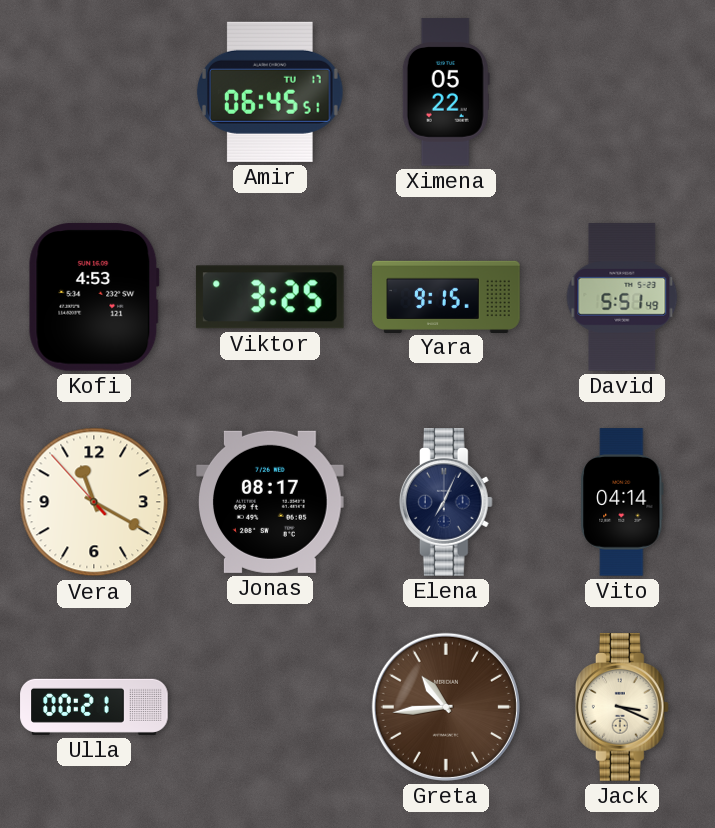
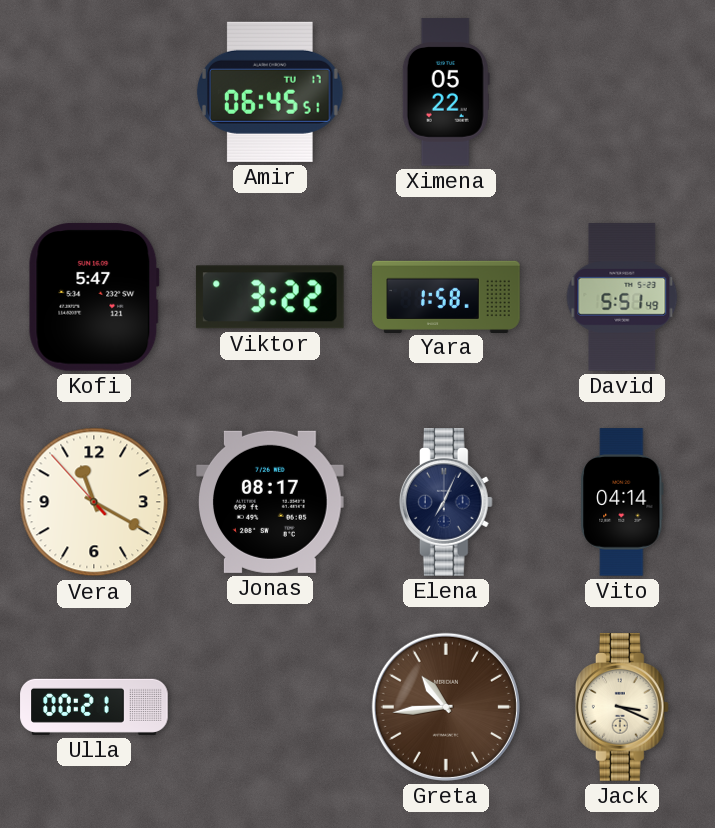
Kofi: 4:53 -> 5:47 (94, 297)
Viktor: 3:25 -> 3:22 (270, 297)
Yara: 9:15 -> 1:58 (446, 296)
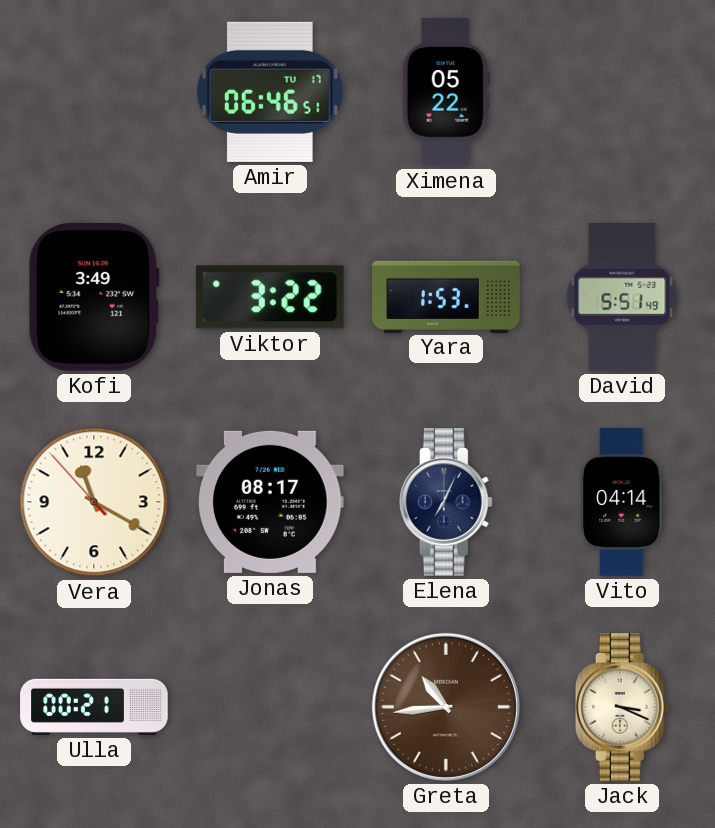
Amir: 06:45 -> 06:46 (271, 92)
Kofi: 5:47 -> 3:49 (94, 297)
Yara: 1:58 -> 1:53 (446, 296)
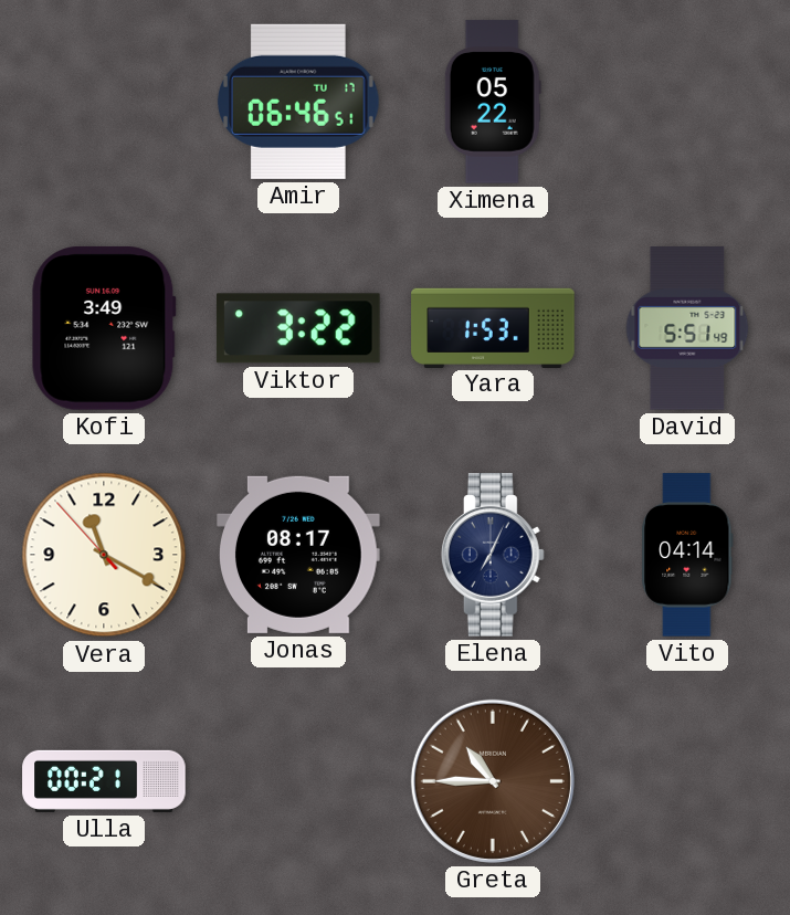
Greta: 10:44 -> 10:45 (493, 781)
Jack: 3:19 -> none (622, 707)
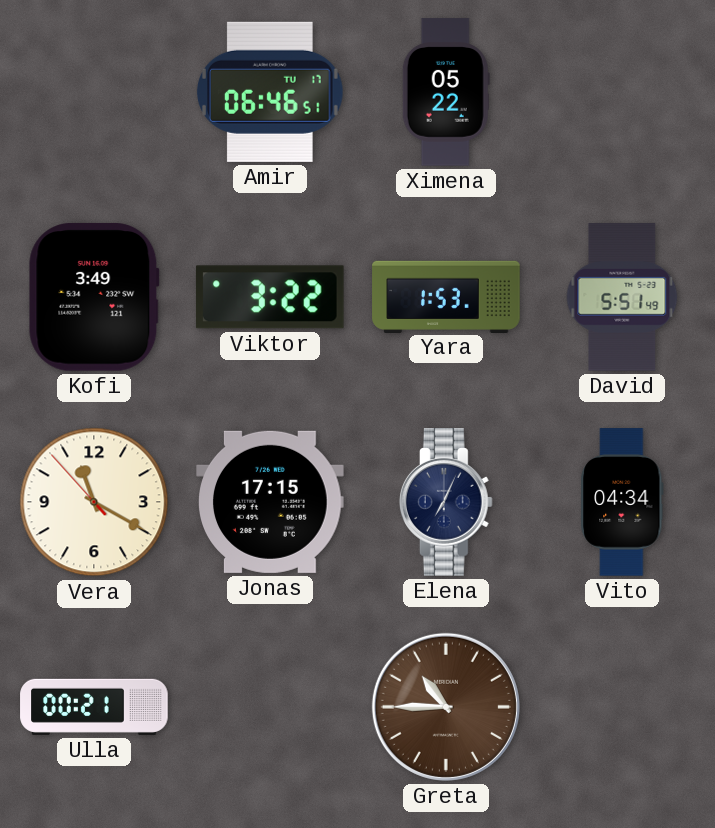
Jonas: 08:17 -> 17:15 (271, 502)
Vito: 04:14 -> 04:34 (622, 502)
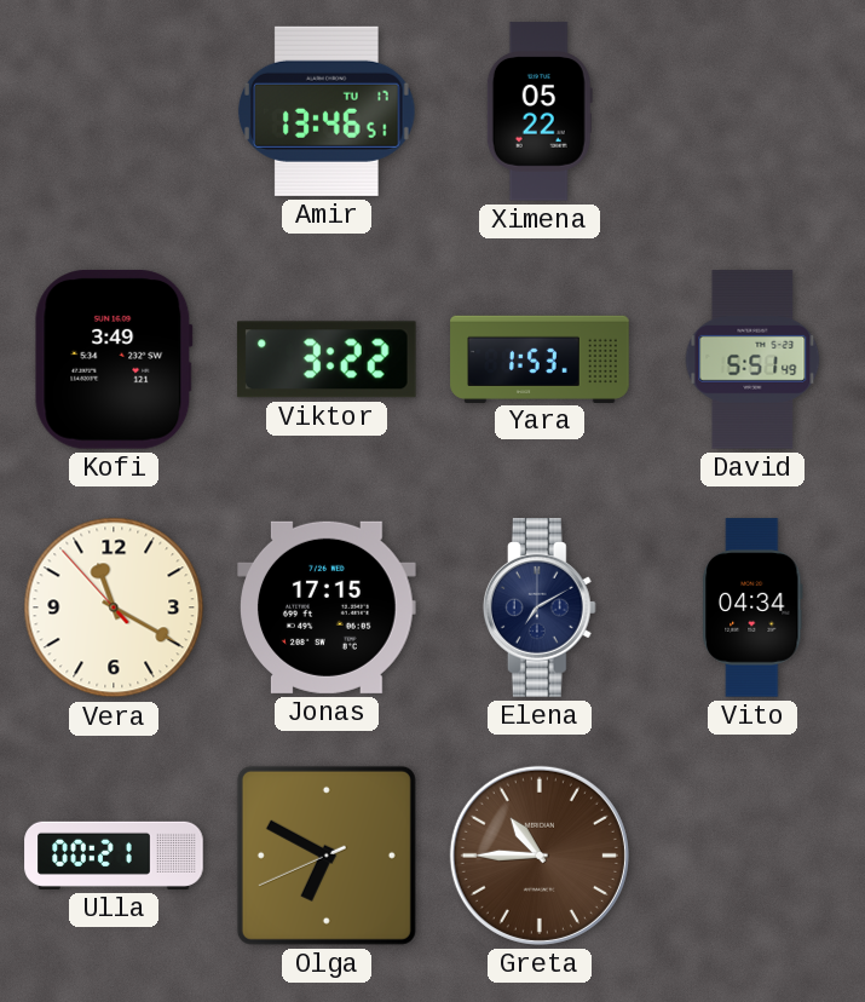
Amir: 06:46 -> 13:46 (328, 111)
Elena: 7:04 -> 7:10 (540, 607)
Olga: none -> 6:49 (327, 856)
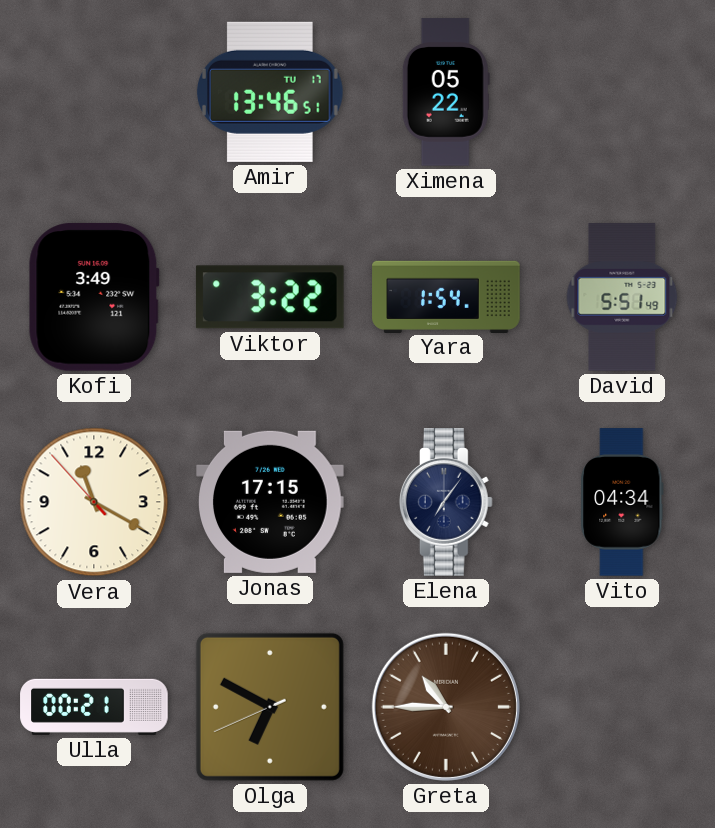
Yara: 1:53 -> 1:54 (446, 296)
Elena: 7:10 -> 7:06 (446, 502)
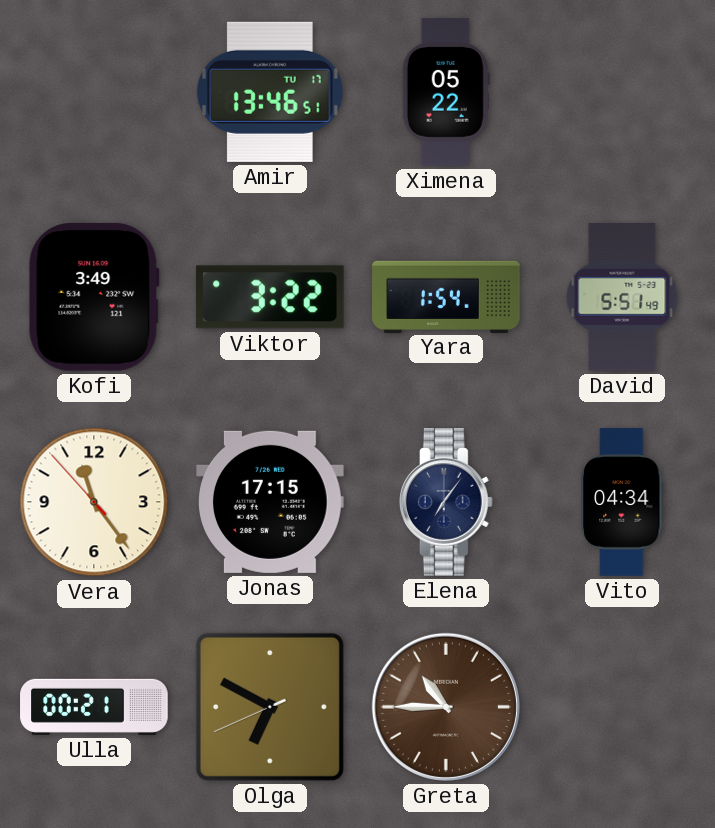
Vera: 11:19 -> 11:23 (94, 502)
